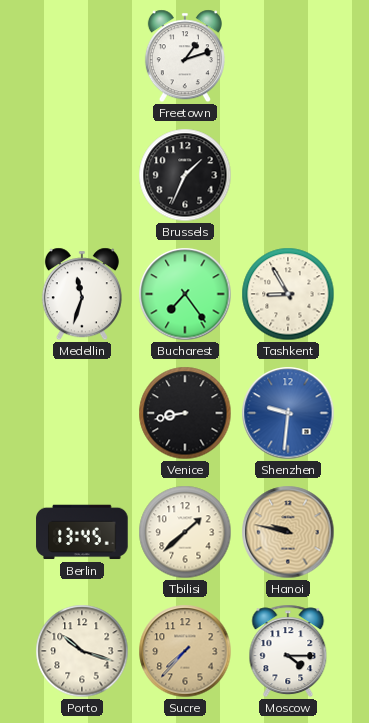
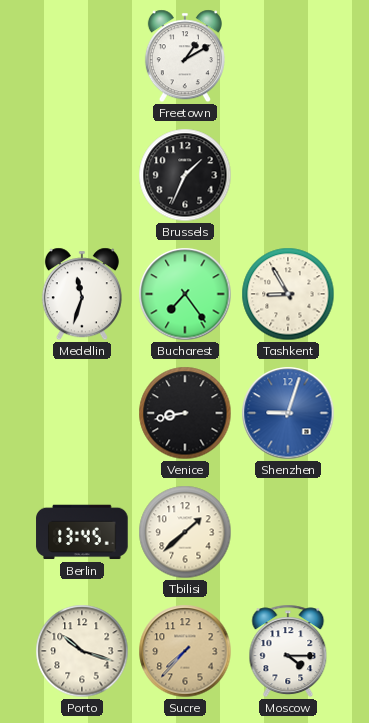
Freetown: 1:12 -> 1:10 (185, 56)
Shenzhen: 9:31 -> 9:03 (288, 413)
Hanoi: 9:47 -> none (288, 532)
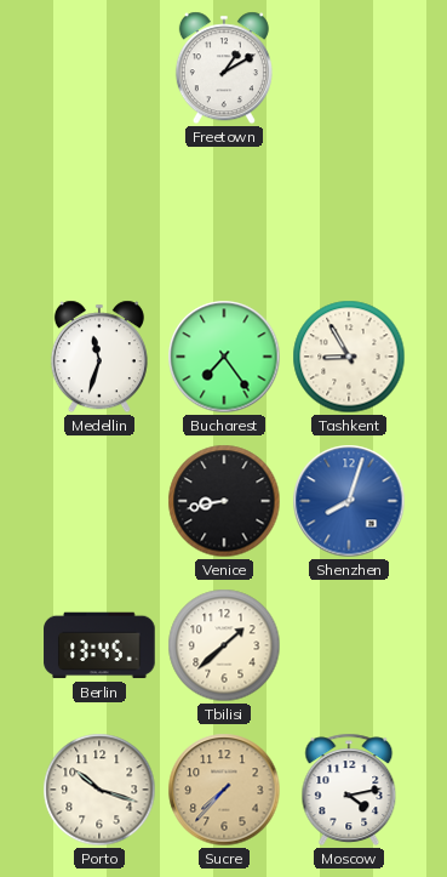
Brussels: 1:34 -> none (185, 175)
Shenzhen: 9:03 -> 8:03 (349, 501)
Moscow: 4:15 -> 4:13 (349, 790)
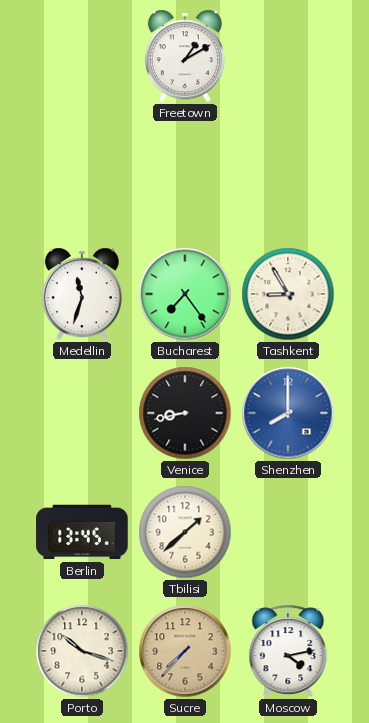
Shenzhen: 8:03 -> 8:00 (288, 413)
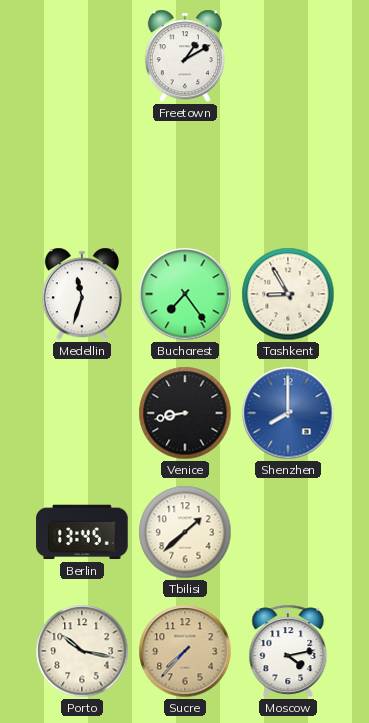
Porto: 10:18 -> 10:17 (82, 651)
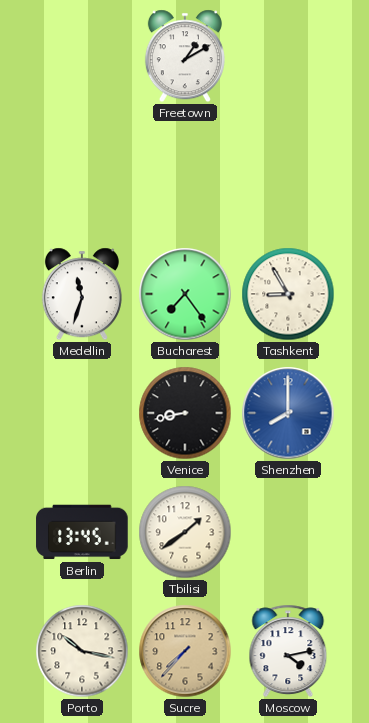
Tbilisi: 1:38 -> 1:39 (185, 532)
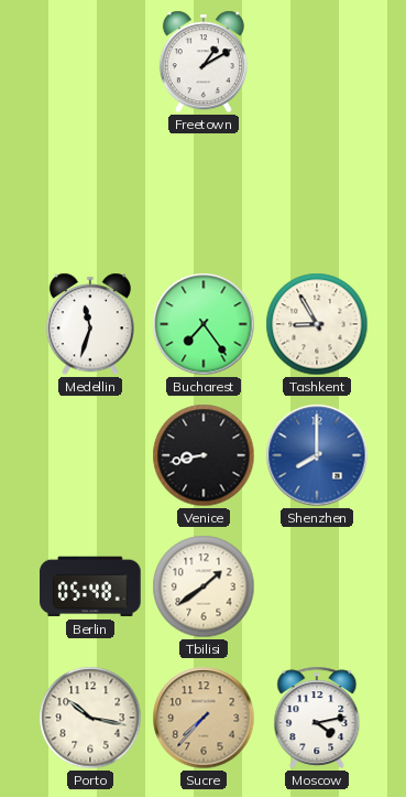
Berlin: 13:45 -> 05:48 (90, 586)
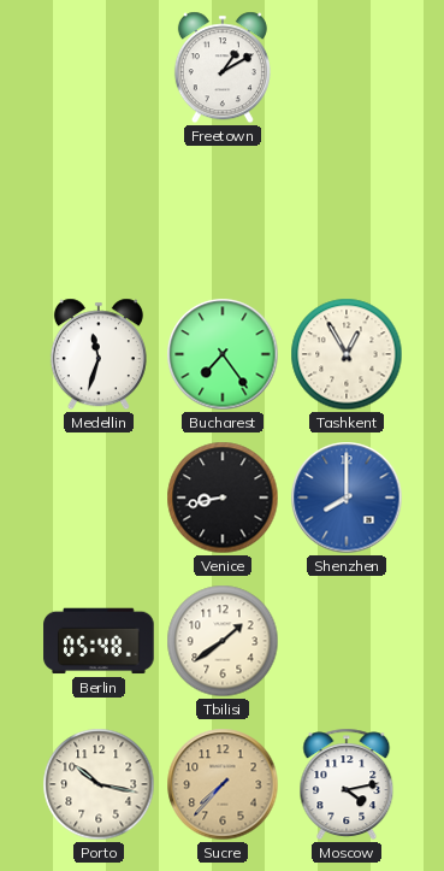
Tashkent: 8:55 -> 12:55 (347, 354)
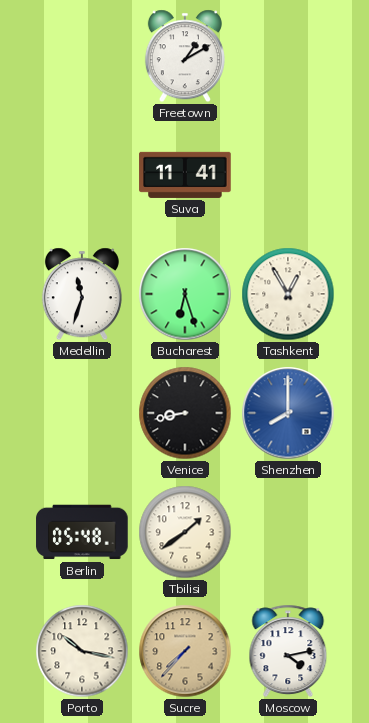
Suva: none -> 11:41 (185, 175)
Bucharest: 7:24 -> 6:27 (185, 294)
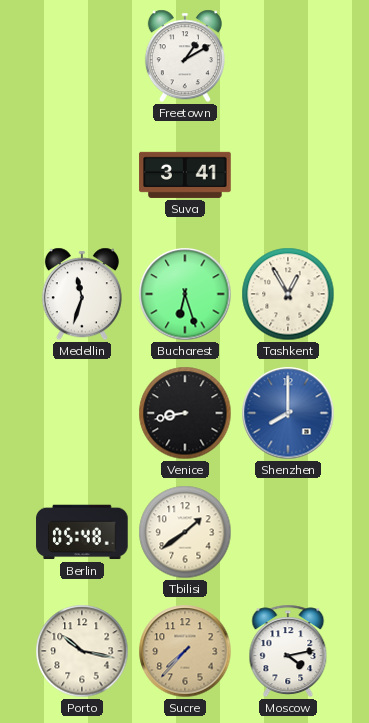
Suva: 11:41 -> 3:41 (185, 175)
